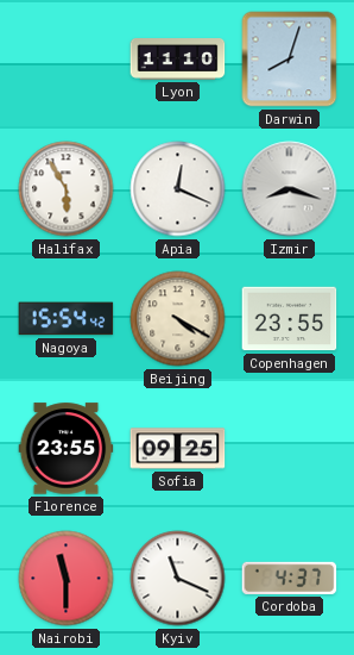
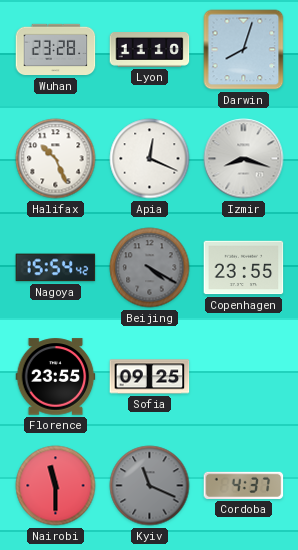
Wuhan: none -> 23:28 (56, 50)
Halifax: 5:55 -> 10:26 (56, 159)
Beijing dial: cream -> grey (150, 268)
Kyiv dial: white -> grey (150, 486)
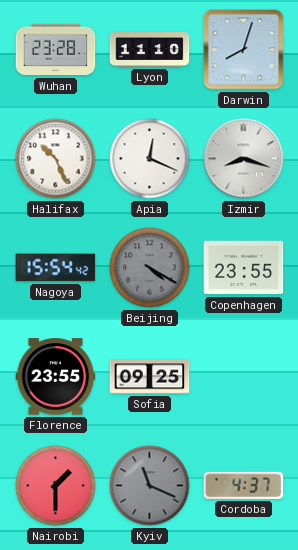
Nairobi: 11:30 -> 1:30 (56, 486)
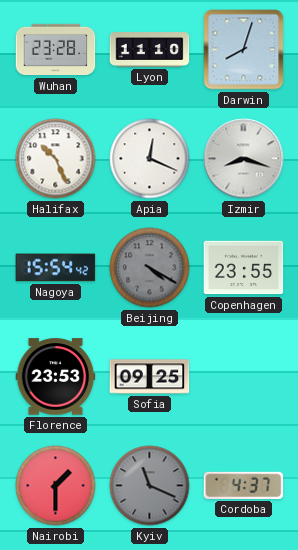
Florence: 23:55 -> 23:53 (56, 377)
